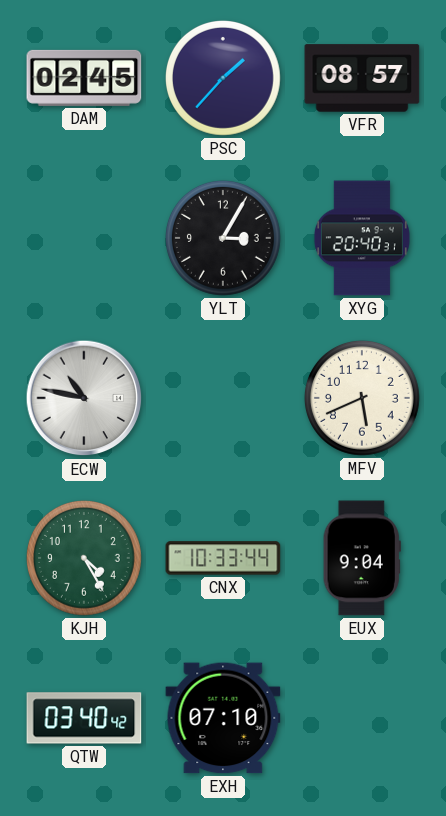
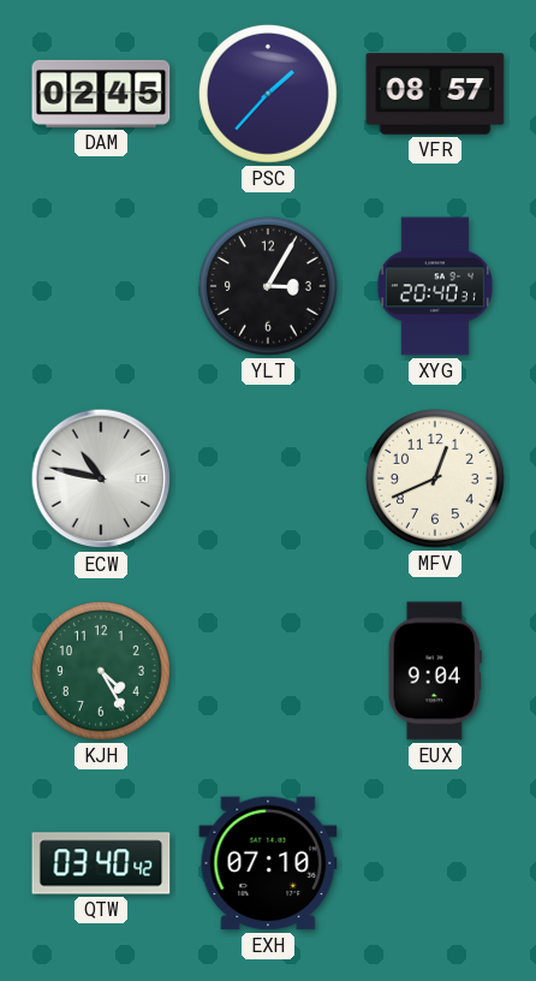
MFV: 5:41 -> 12:41 (435, 478)
CNX: 10:33 -> none (223, 558)
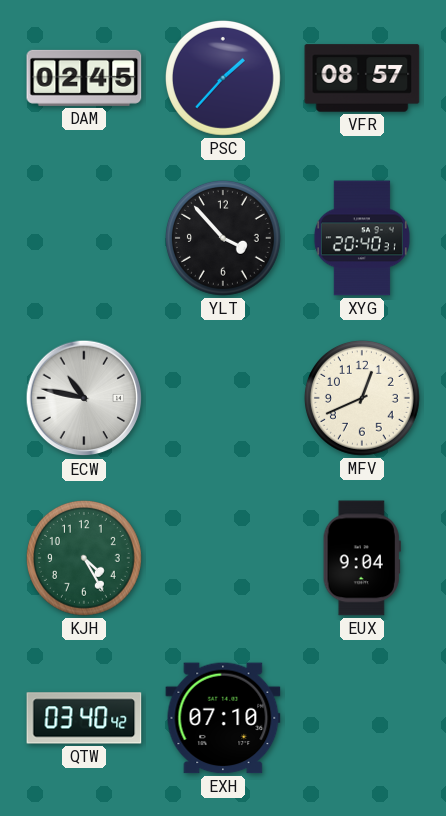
YLT: 3:05 -> 3:53 (223, 238)
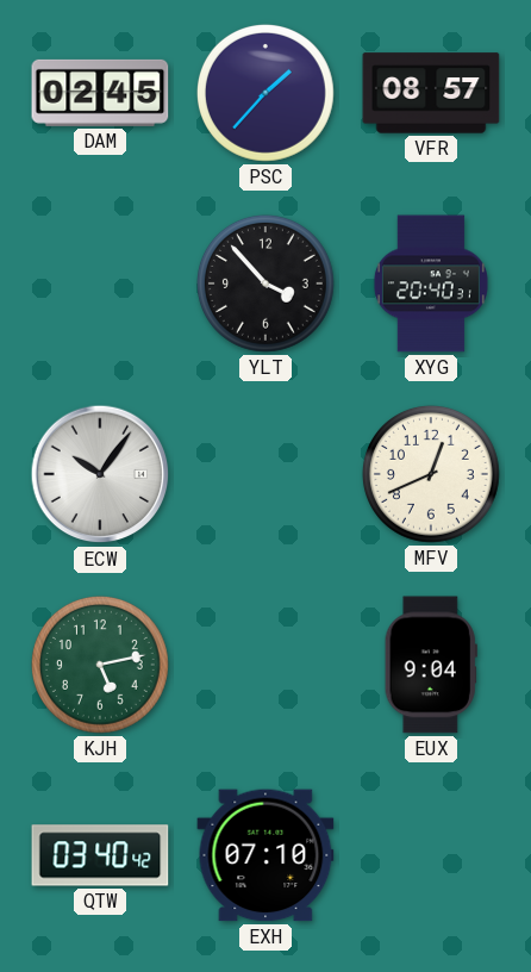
ECW: 10:47 -> 10:06 (100, 474)
KJH: 4:25 -> 5:13 (100, 665)
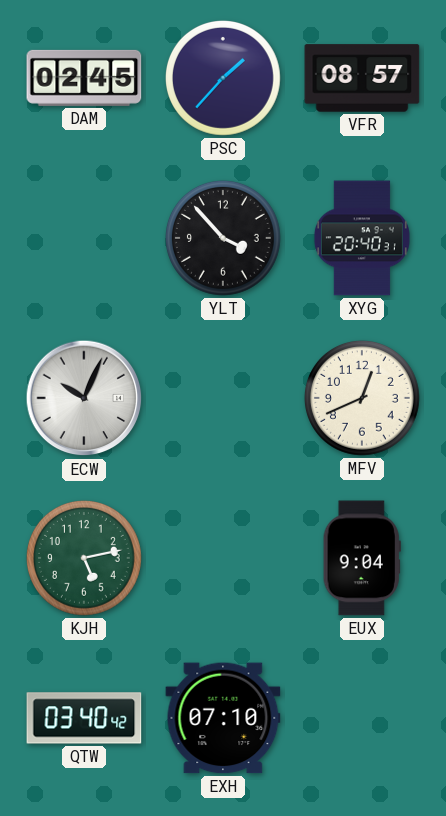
ECW: 10:06 -> 10:04 (84, 398)
